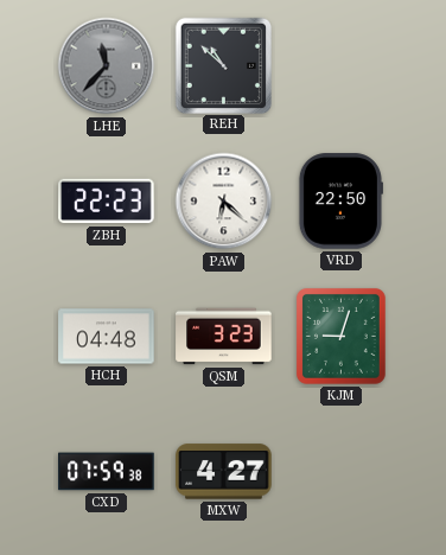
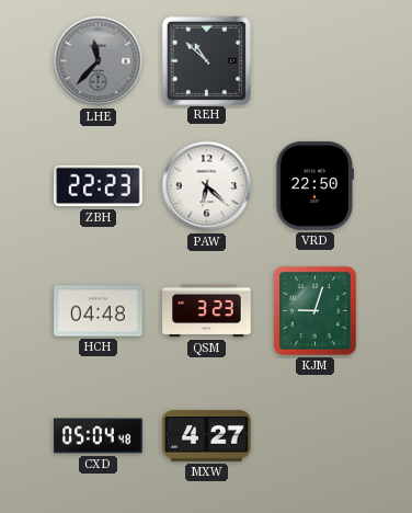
CXD: 07:59 -> 05:04 (99, 436)
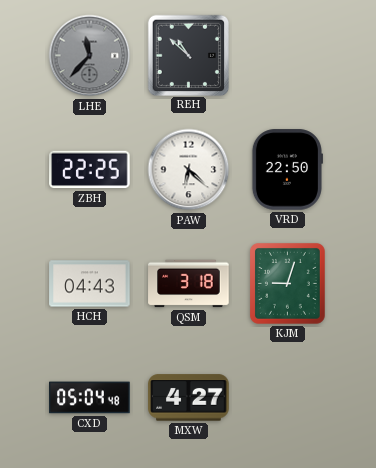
ZBH: 22:23 -> 22:25 (90, 170)
HCH: 04:48 -> 04:43 (90, 284)
QSM: 3:23 -> 3:18 (189, 284)
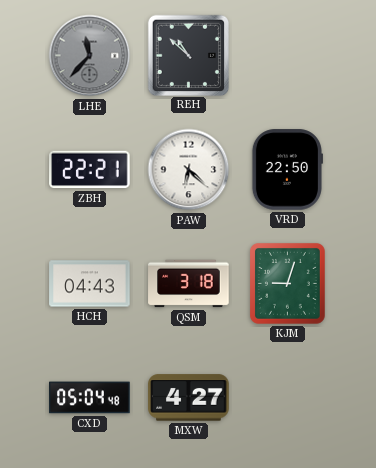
ZBH: 22:25 -> 22:21 (90, 170)
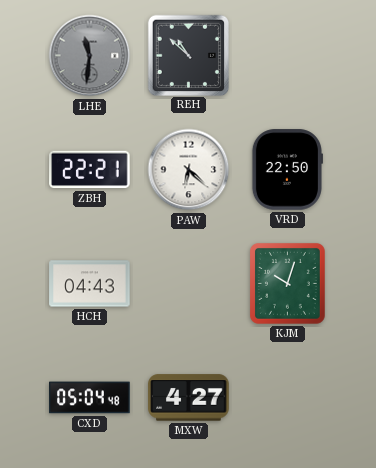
LHE: 11:37 -> 11:31 (90, 56)
QSM: 3:18 -> none (189, 284)
KJM: 9:03 -> 10:03 (287, 283)
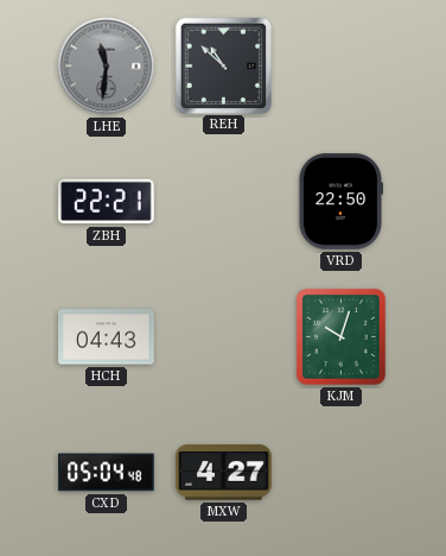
PAW: 6:22 -> none (189, 170)
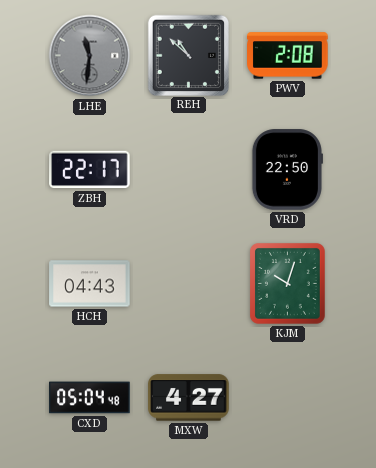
PWV: none -> 2:08 (288, 56)
ZBH: 22:21 -> 22:17 (90, 170)
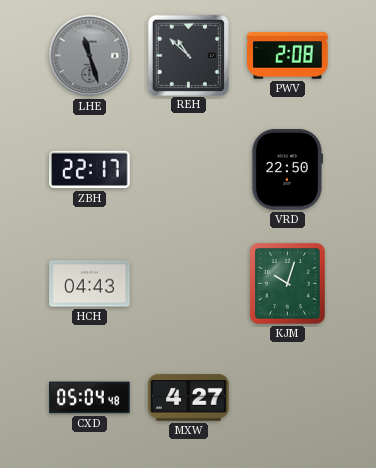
LHE: 11:31 -> 11:27 (90, 56)
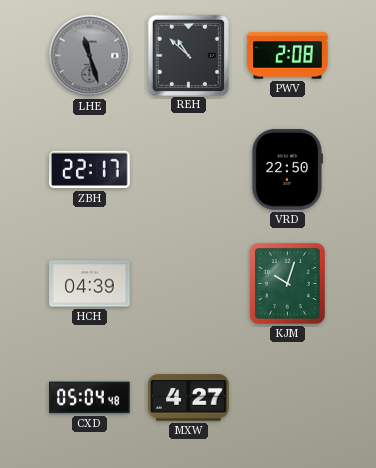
HCH: 04:43 -> 04:39 (90, 284)
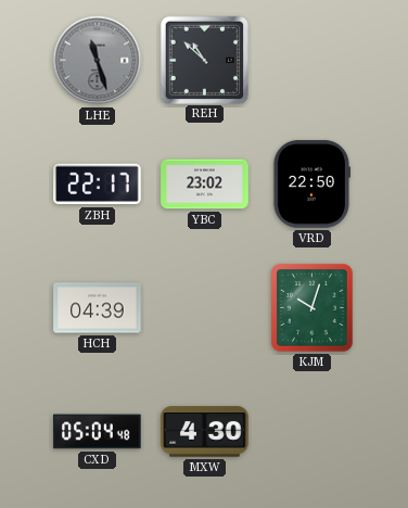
PWV: 2:08 -> none (288, 56)
YBC: none -> 23:02 (205, 185)
MXW: 4:27 -> 4:30 (205, 432)
